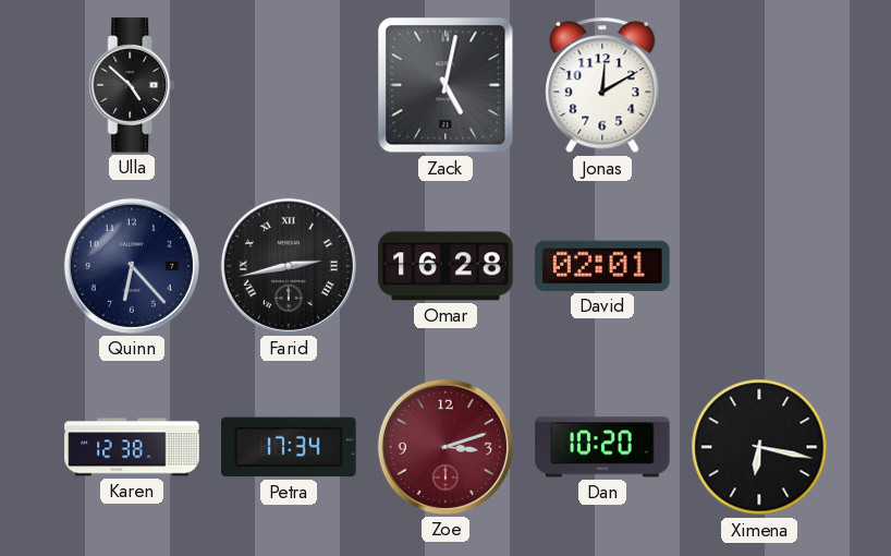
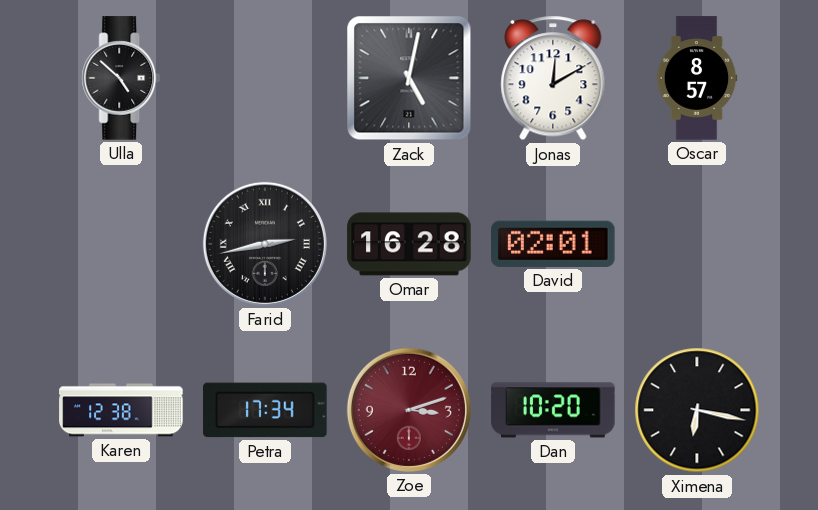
Oscar: none -> 8:57 (697, 78)
Quinn: 6:23 -> none (132, 266)
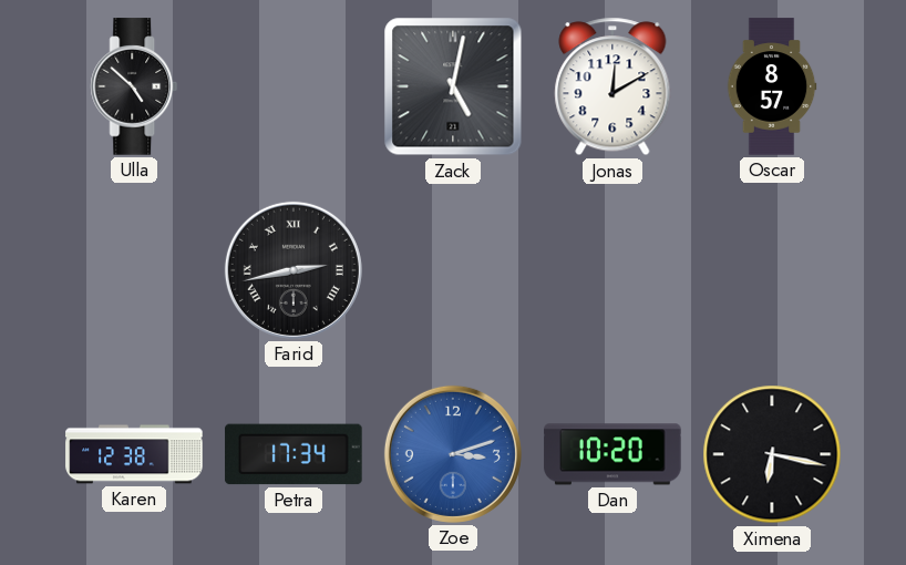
Omar: 16:28 -> none (409, 244)
David: 02:01 -> none (553, 244)
Zoe dial: burgundy -> blue (453, 454)
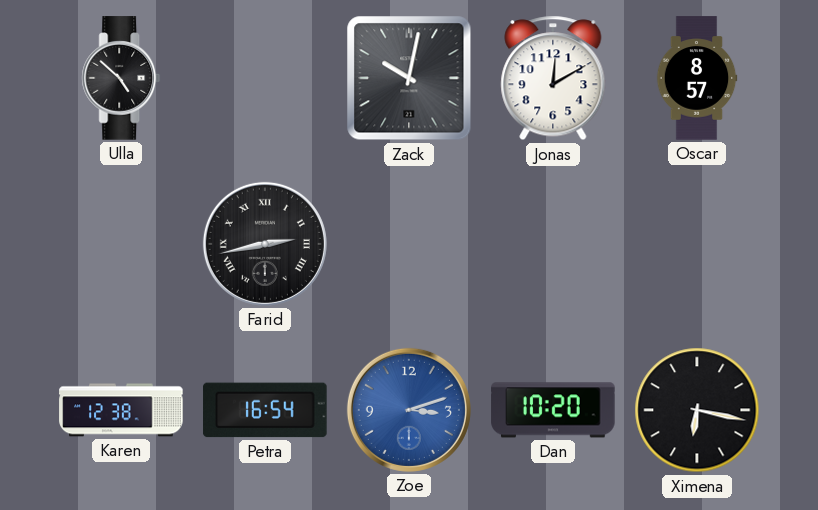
Zack: 5:02 -> 10:02 (409, 78)
Petra: 17:34 -> 16:54 (265, 410)
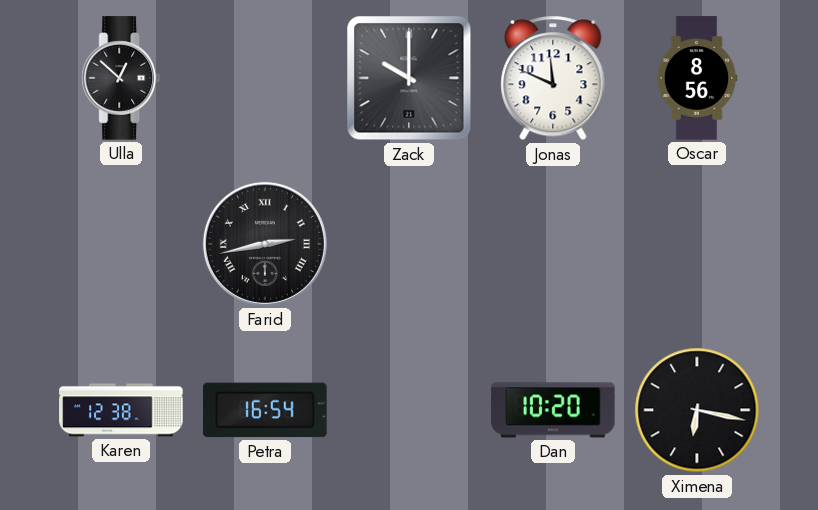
Ulla: 4:52 -> 12:52 (121, 78)
Zack: 10:02 -> 10:00 (409, 78)
Jonas: 12:10 -> 11:49 (553, 78)
Oscar: 8:57 -> 8:56 (697, 78)
Zoe: 3:12 -> none (409, 410)
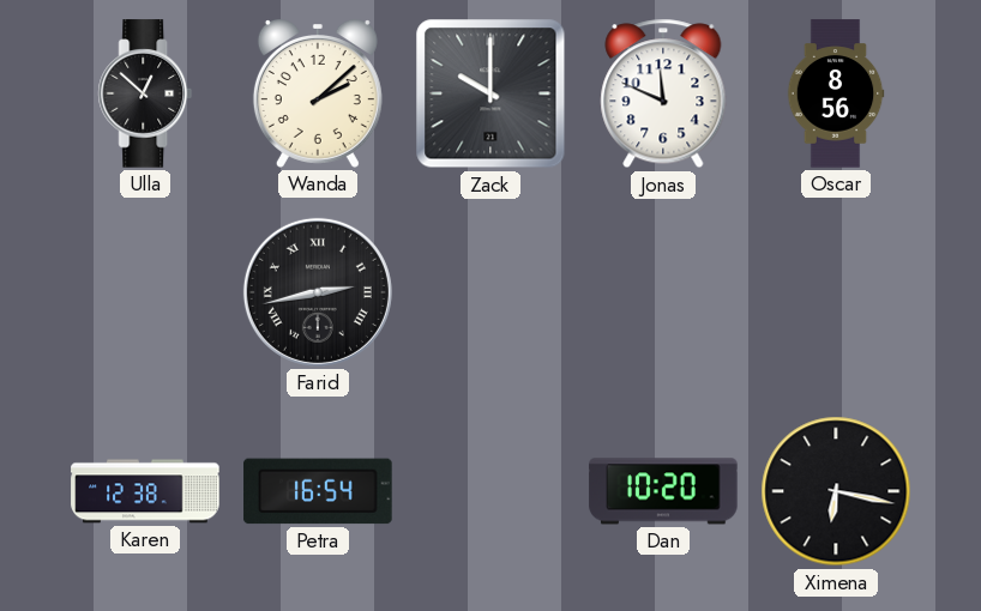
Wanda: none -> 2:08 (318, 95)
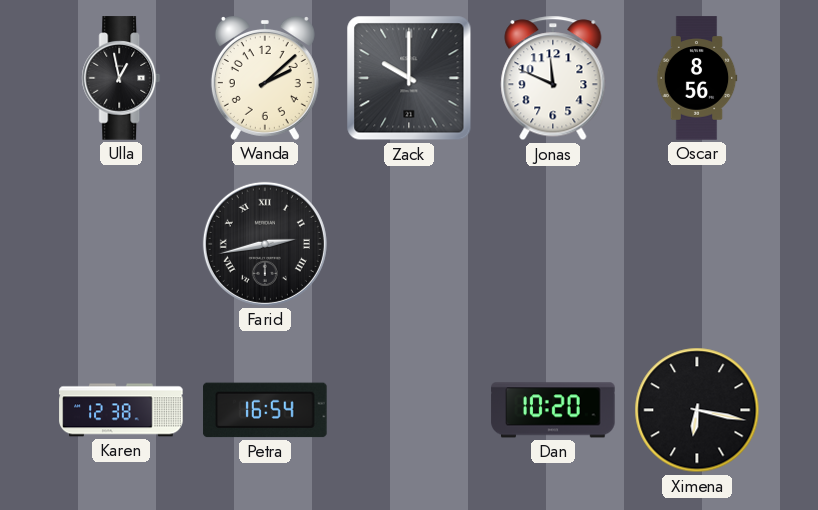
Ulla: 12:52 -> 12:58 (121, 78)
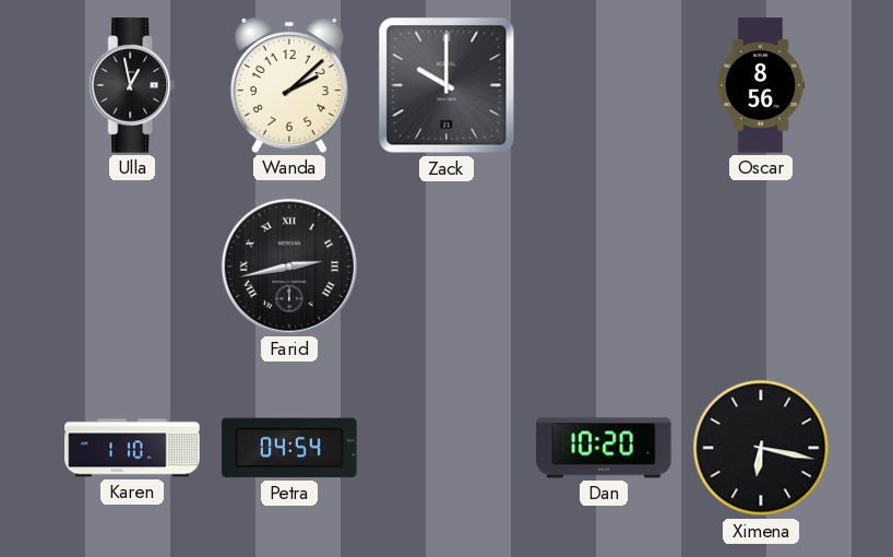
Jonas: 11:49 -> none (553, 78)
Karen: 12:38 -> 1:10 (132, 448)
Petra: 16:54 -> 04:54 (289, 448)
